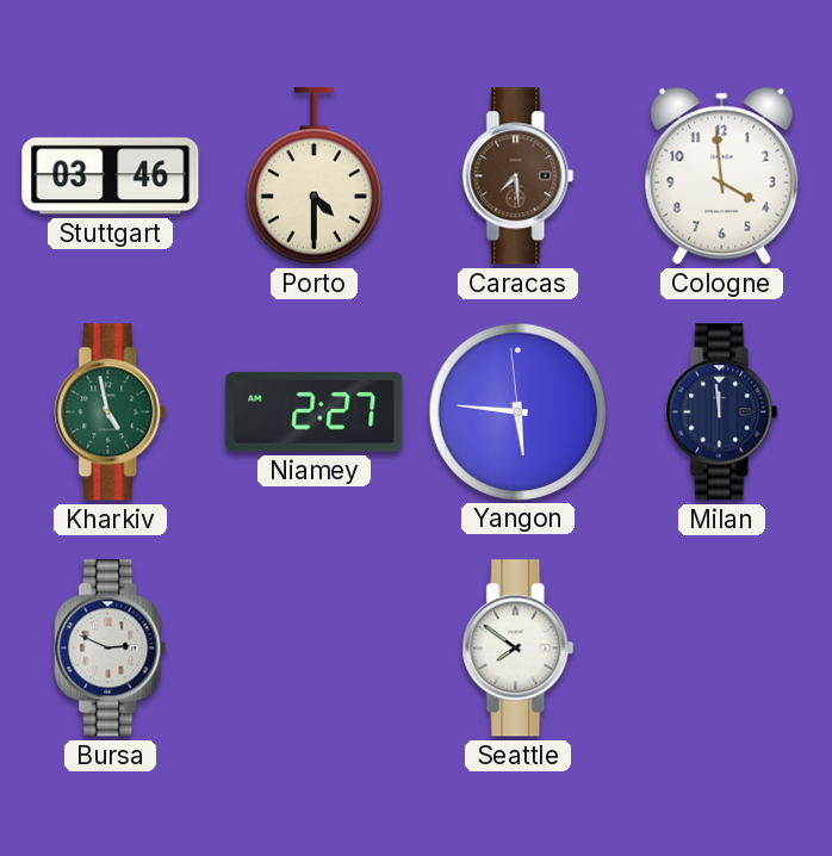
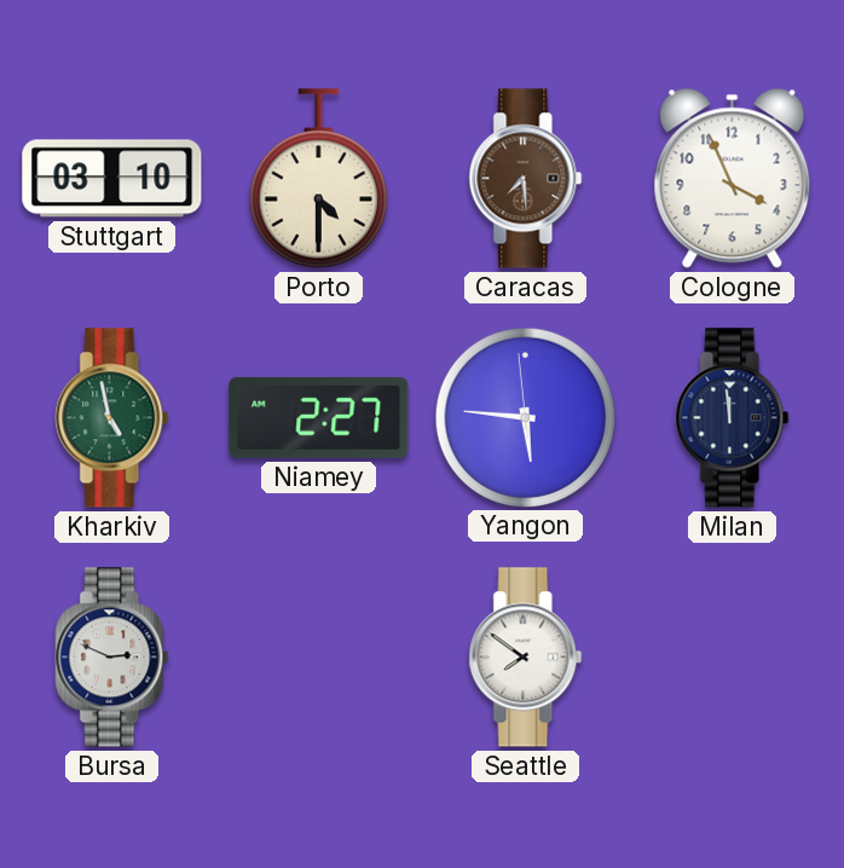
Stuttgart: 03:46 -> 03:10 (112, 179)
Cologne: 3:59 -> 3:56 (733, 178)
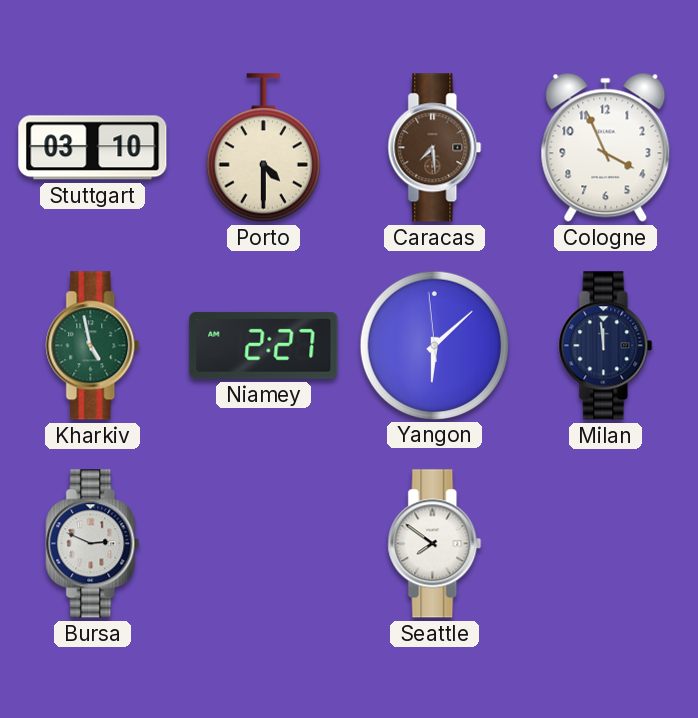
Yangon: 5:45 -> 6:07 (434, 345)
